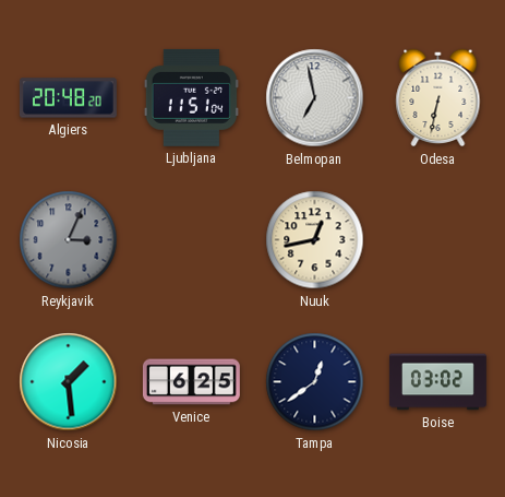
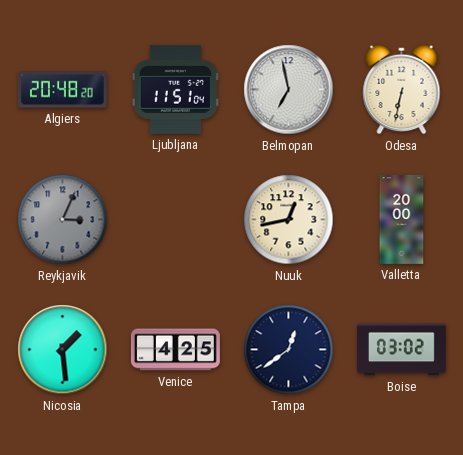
Valletta: none -> 20:00 (402, 220)
Venice: 6:25 -> 4:25 (175, 350)
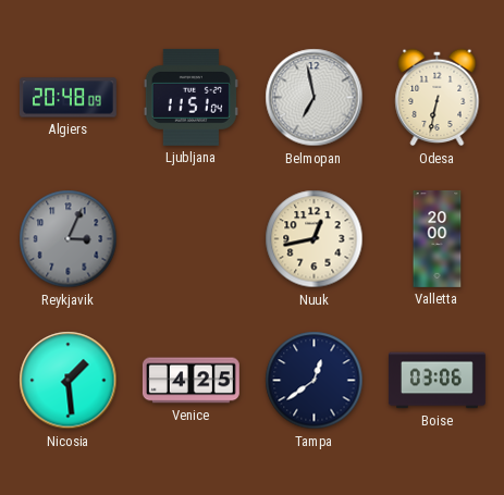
Algiers: 20:48:20 -> 20:48:09 (67, 98)
Boise: 03:02 -> 03:06 (437, 381)
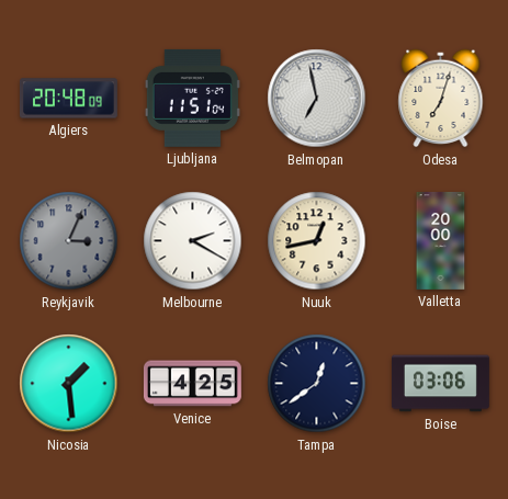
Odesa: 6:32 -> 7:03 (441, 99)
Melbourne: none -> 2:20 (193, 241)
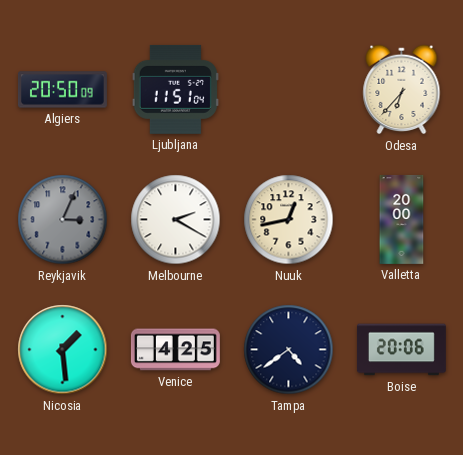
Algiers: 20:48 -> 20:50 (62, 90)
Belmopan: 6:58 -> none (317, 99)
Odesa: 7:03 -> 6:37 (402, 90)
Tampa: 12:39 -> 4:39 (289, 350)
Boise: 03:06 -> 20:06 (401, 350)
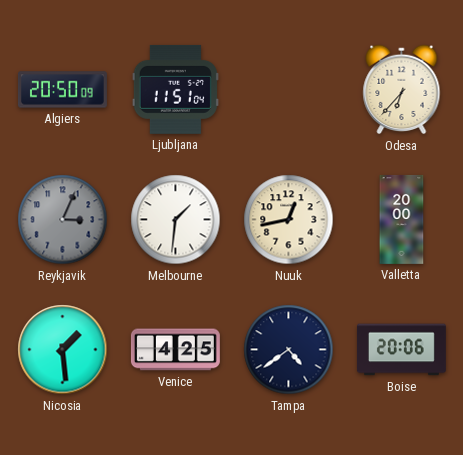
Melbourne: 2:20 -> 1:31 (176, 220)
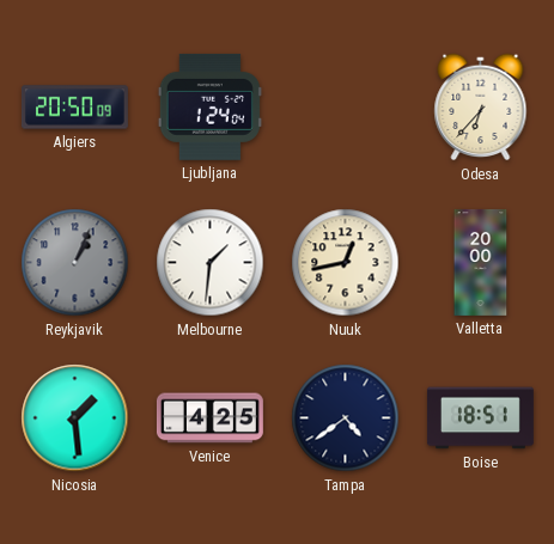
Ljubljana: 11:51 -> 1:24 (209, 106)
Reykjavik: 3:04 -> 1:04 (75, 263)
Boise: 20:06 -> 18:51 (480, 418)
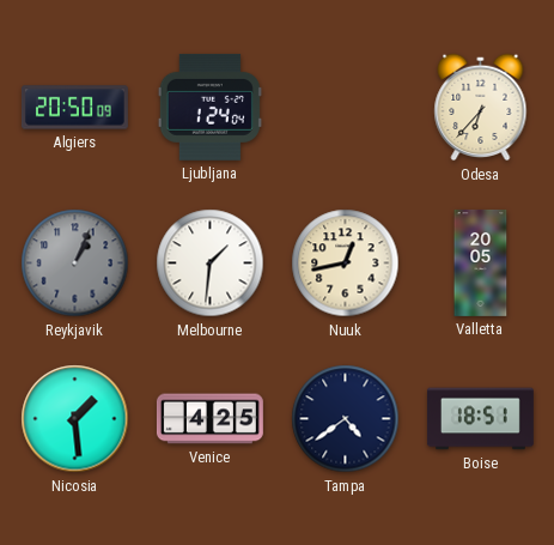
Valletta: 20:00 -> 20:05 (481, 264)
